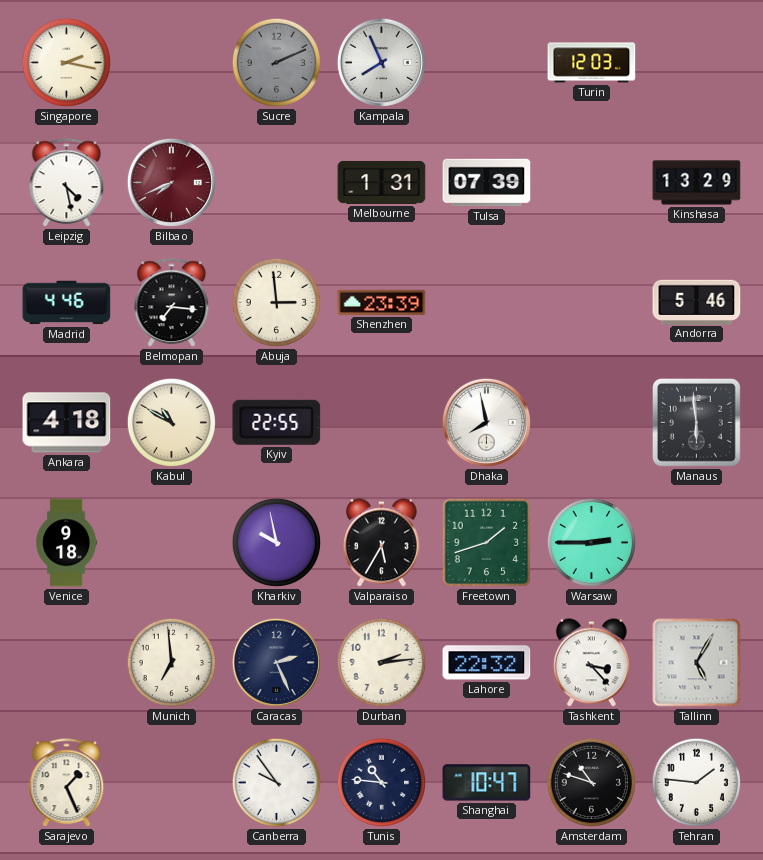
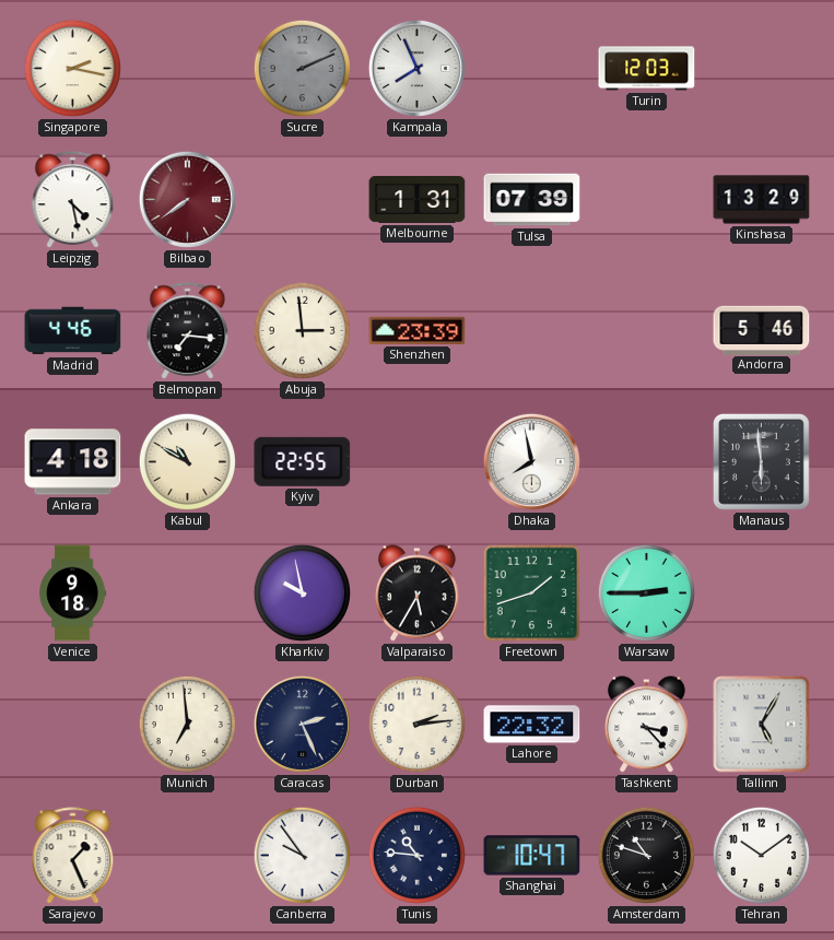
Bilbao: 7:41 -> 7:39 (187, 199)
Tehran: 1:46 -> 10:09 (761, 855)
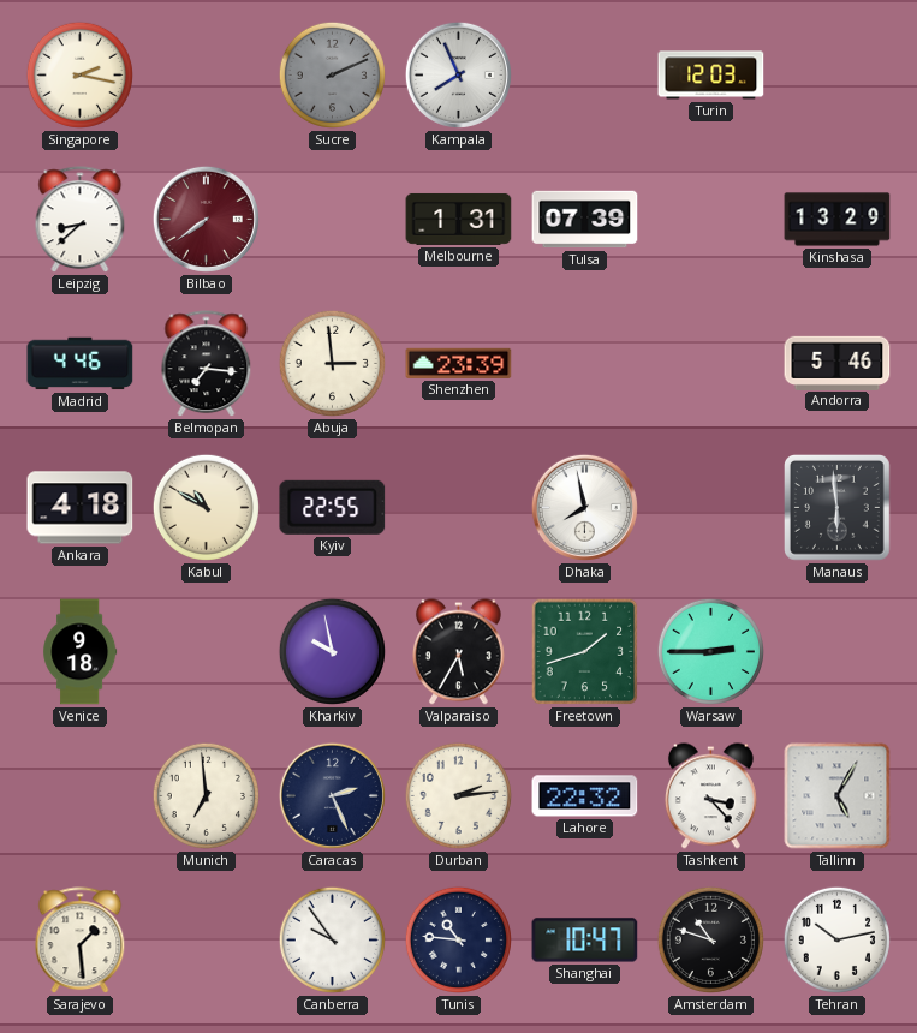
Leipzig: 4:28 -> 8:38 (81, 220)
Sarajevo: 1:26 -> 1:29 (81, 941)
Tehran: 10:09 -> 10:13 (836, 939)
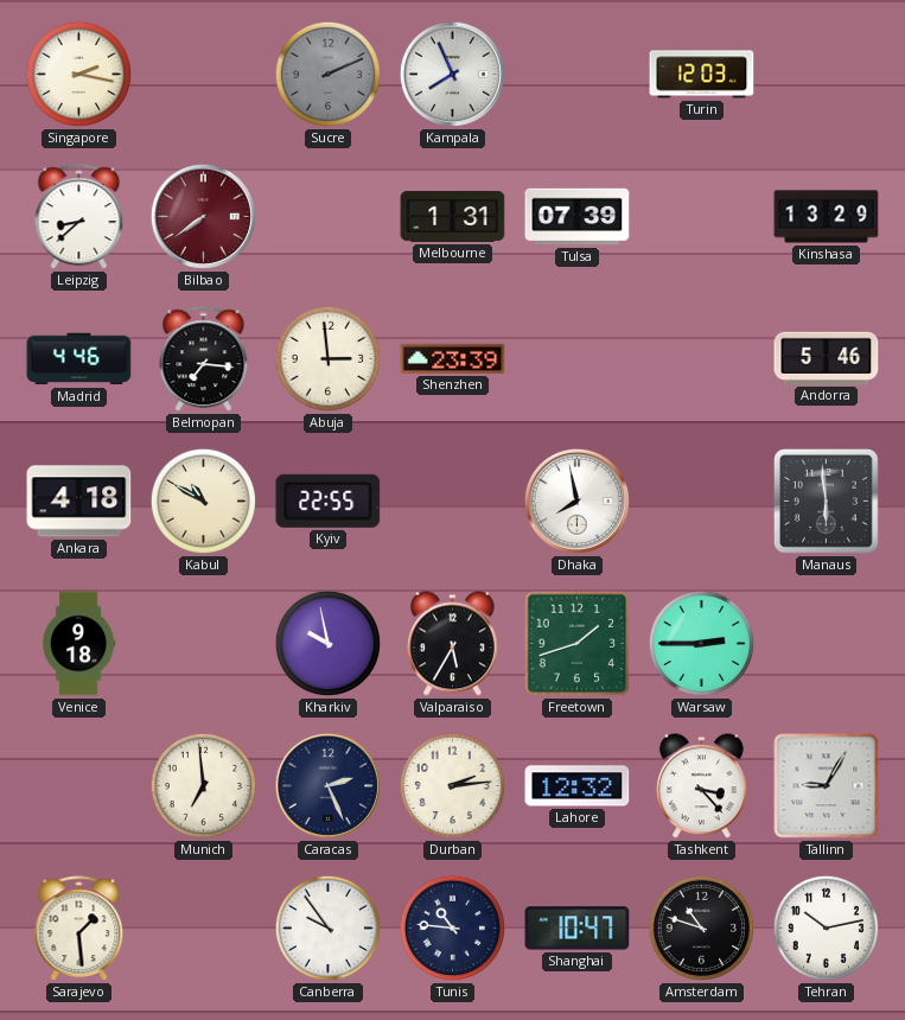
Lahore: 22:32 -> 12:32 (578, 786)
Tallinn: 5:05 -> 9:05 (827, 786)
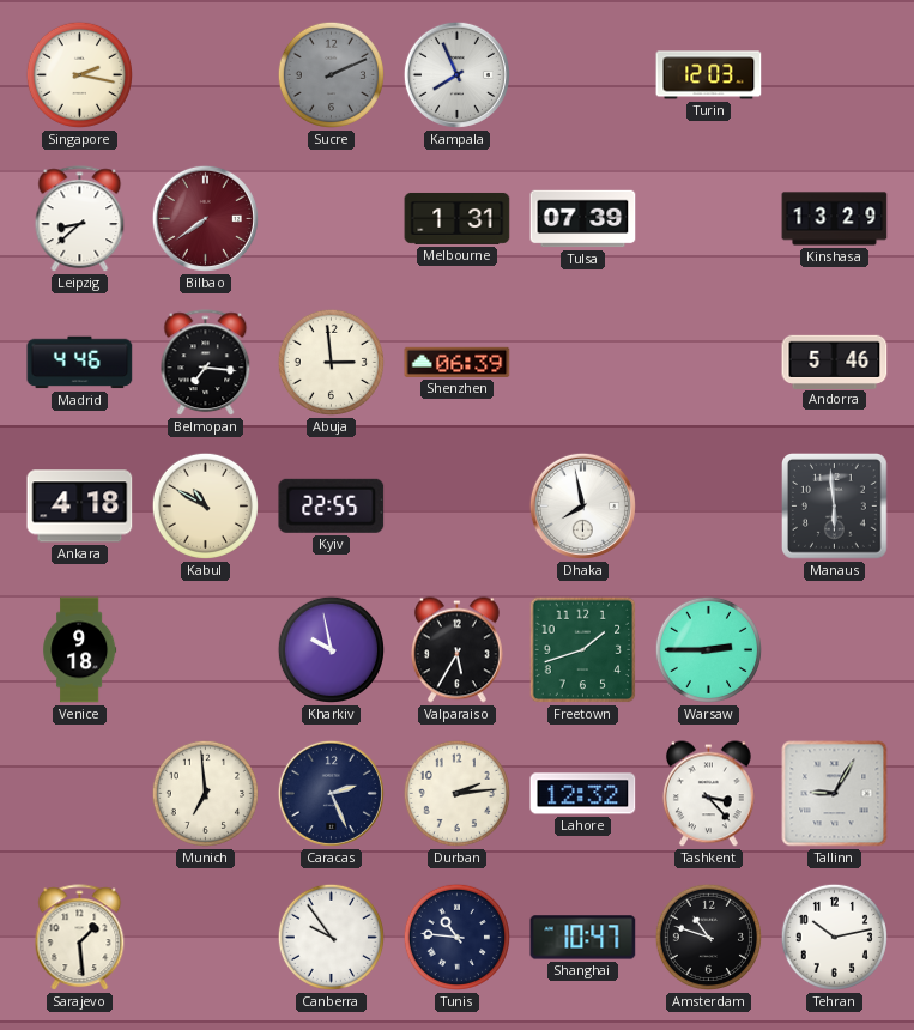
Shenzhen: 23:39 -> 06:39 (458, 362)
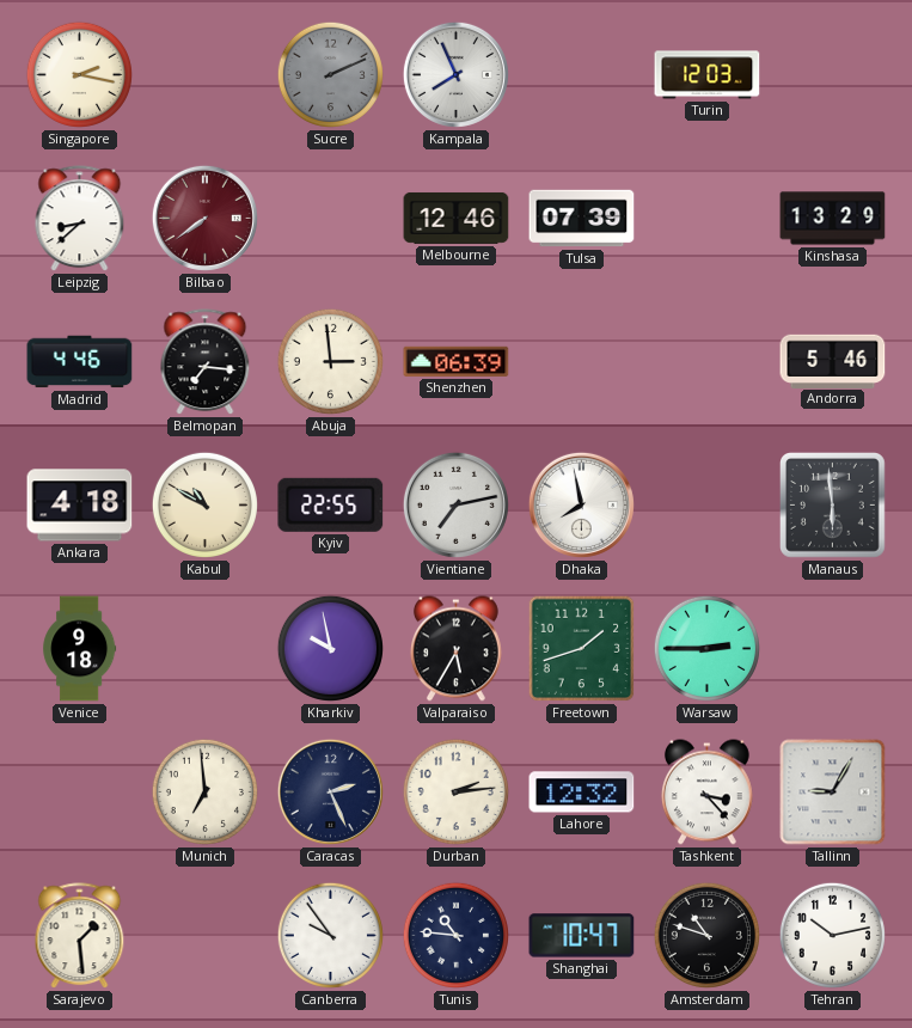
Melbourne: 1:31 -> 12:46 (457, 218)
Vientiane: none -> 7:13 (455, 504)
